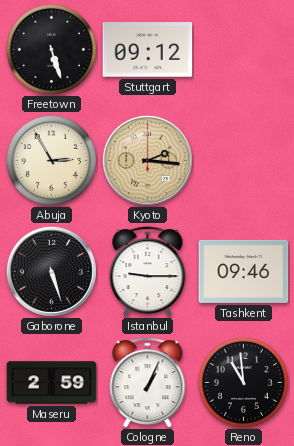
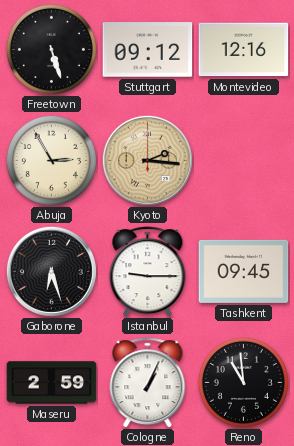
Montevideo: none -> 12:16 (244, 50)
Gaborone: 5:27 -> 6:27 (51, 271)
Tashkent: 09:46 -> 09:45 (244, 271)
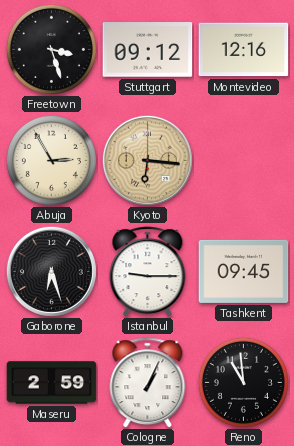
Freetown: 5:27 -> 3:27 (51, 49)
Kyoto: 2:16 -> 6:16 (147, 160)
